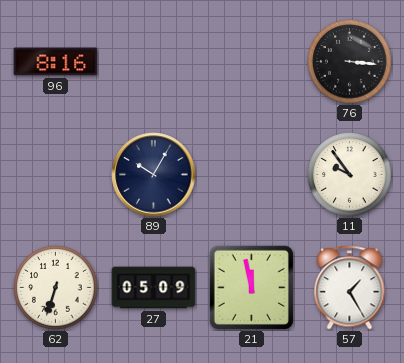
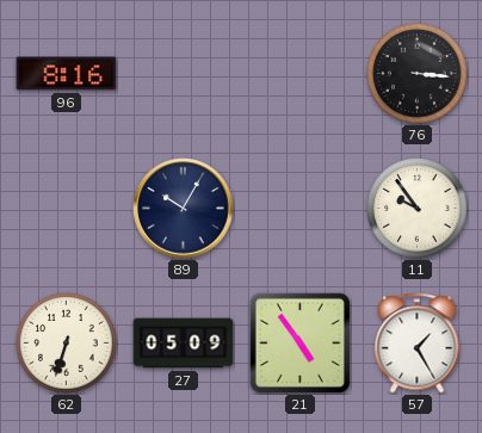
21: 11:58 -> 4:54 (299, 342)
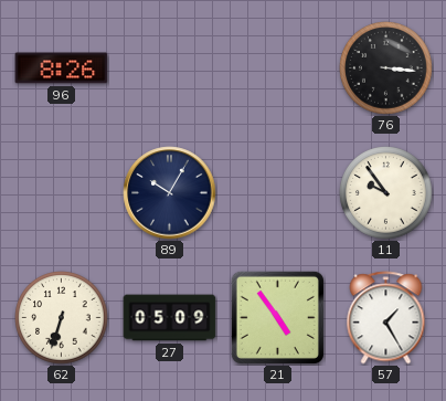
96: 8:16 -> 8:26 (62, 68)
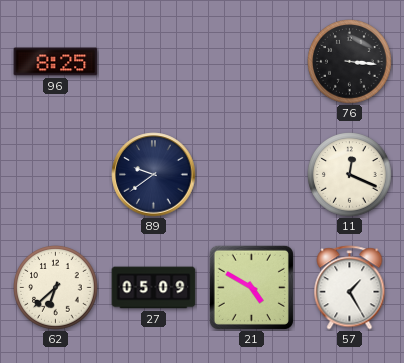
96: 8:26 -> 8:25 (56, 62)
89: 10:05 -> 9:39 (154, 175)
11: 9:54 -> 12:19 (350, 175)
62: 6:33 -> 6:38 (56, 288)
21: 4:54 -> 4:50 (251, 287)
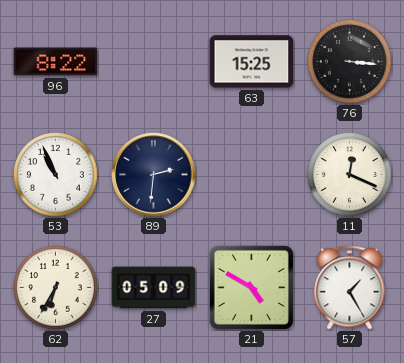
96: 8:25 -> 8:22 (56, 62)
63: none -> 15:25 (252, 62)
53: none -> 10:56 (56, 175)
89: 9:39 -> 2:31 (154, 175)
62: 6:38 -> 6:35 (56, 288)
